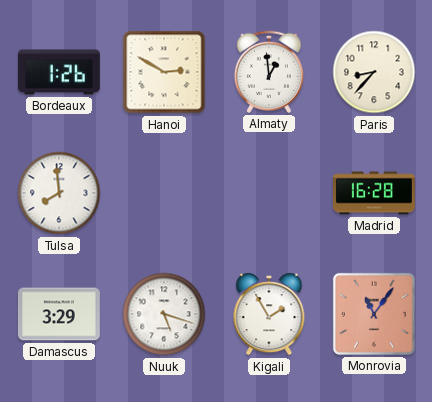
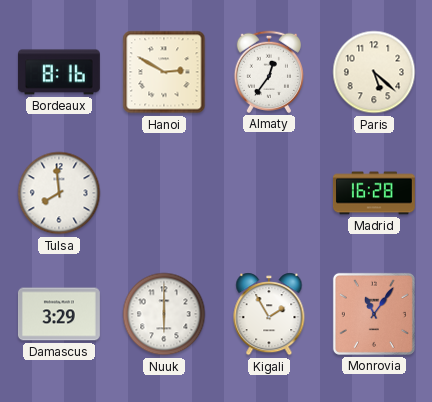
Bordeaux: 1:26 -> 8:16 (59, 72)
Almaty: 12:59 -> 12:36 (268, 72)
Paris: 8:37 -> 5:22 (374, 72)
Nuuk: 5:18 -> 6:00 (164, 314)
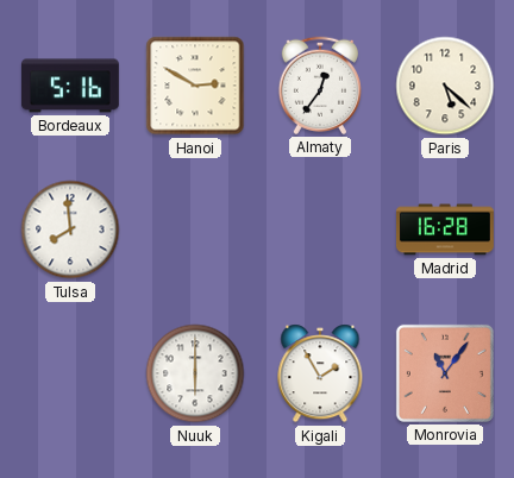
Bordeaux: 8:16 -> 5:16 (70, 86)
Damascus: 3:29 -> none (59, 314)
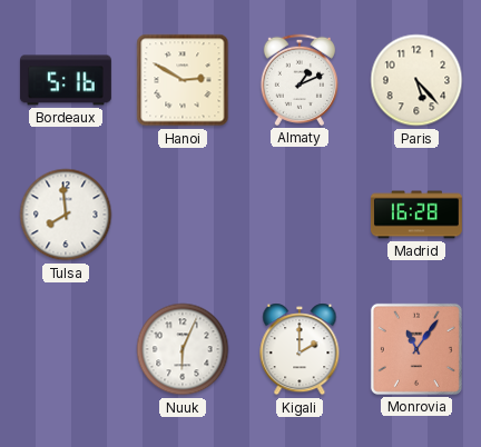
Almaty: 12:36 -> 1:11 (298, 80)
Paris: 5:22 -> 5:23 (416, 80)
Nuuk: 6:00 -> 6:04 (183, 349)
Kigali: 1:55 -> 2:00 (300, 349)
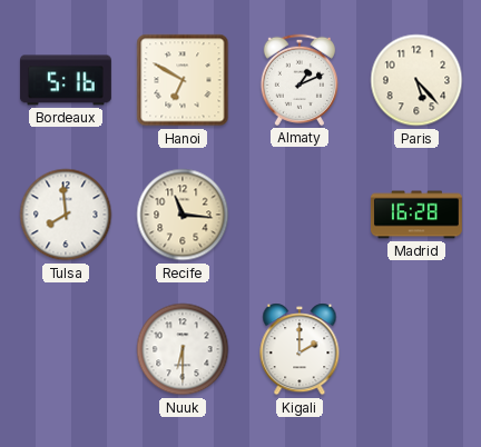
Hanoi: 2:50 -> 6:50 (183, 80)
Recife: none -> 11:16 (183, 215)
Nuuk: 6:04 -> 6:30 (183, 349)
Monrovia: 11:06 -> none (416, 349)
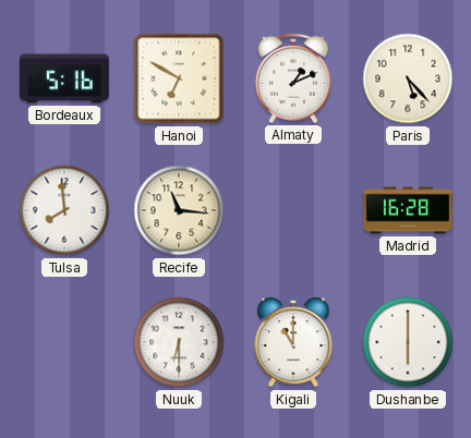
Kigali: 2:00 -> 11:00 (293, 342)
Dushanbe: none -> 6:00 (408, 342)
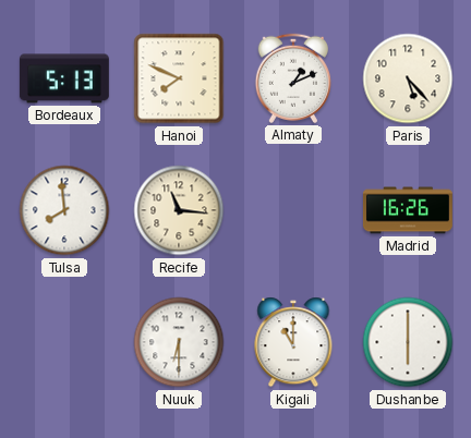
Bordeaux: 5:16 -> 5:13 (64, 78)
Hanoi: 6:50 -> 7:49 (179, 78)
Madrid: 16:28 -> 16:26 (408, 210)
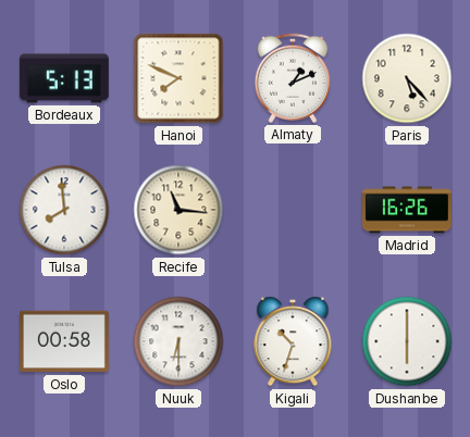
Oslo: none -> 00:58 (64, 341)
Kigali: 11:00 -> 10:33 (293, 341)
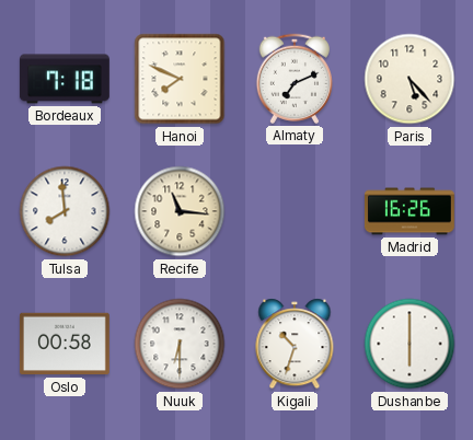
Bordeaux: 5:13 -> 7:18 (65, 79)
Almaty: 1:11 -> 7:11 (293, 79)
